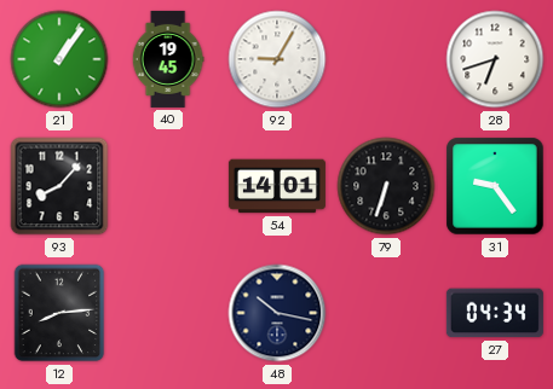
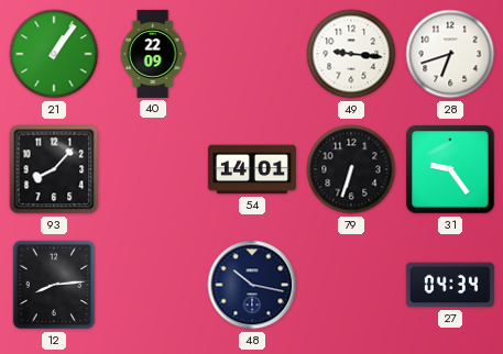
40: 19:45 -> 22:09 (153, 54)
92: 9:05 -> none (277, 59)
49: none -> 9:16 (351, 54)
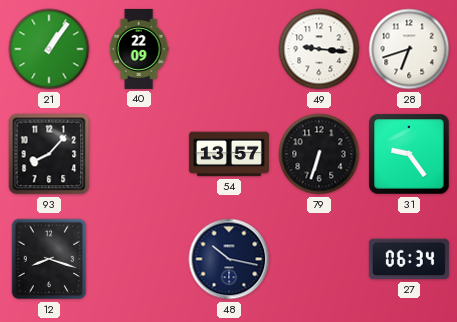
54: 14:01 -> 13:57 (229, 154)
12: 8:14 -> 8:18 (49, 259)
27: 04:34 -> 06:34 (409, 259)
